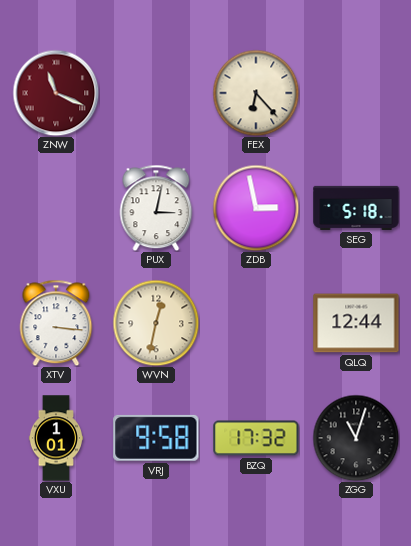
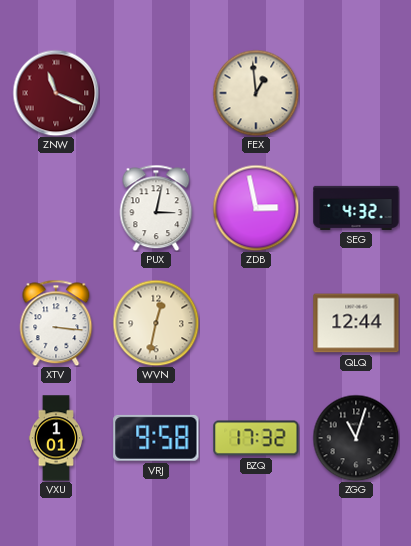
FEX: 6:23 -> 12:59 (256, 93)
SEG: 5:18 -> 4:32 (356, 208)
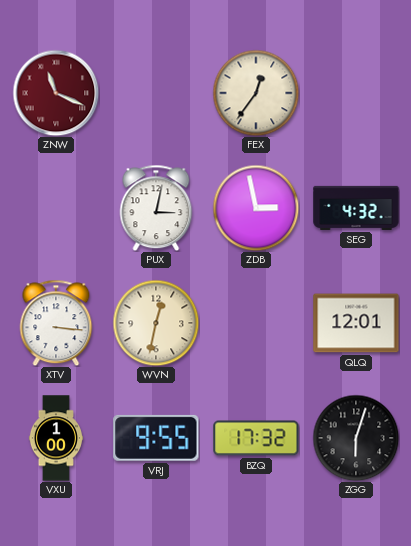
FEX: 12:59 -> 12:36 (256, 93)
QLQ: 12:44 -> 12:01 (356, 323)
VXU: 1:01 -> 1:00 (56, 438)
VRJ: 9:58 -> 9:55 (156, 438)
ZGG: 11:03 -> 6:03 (356, 438)
